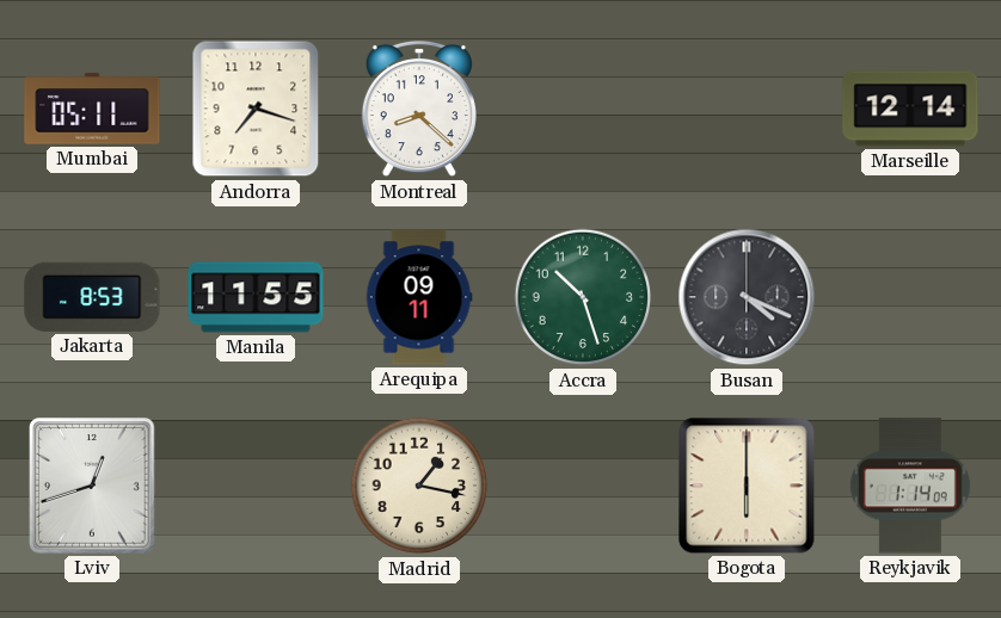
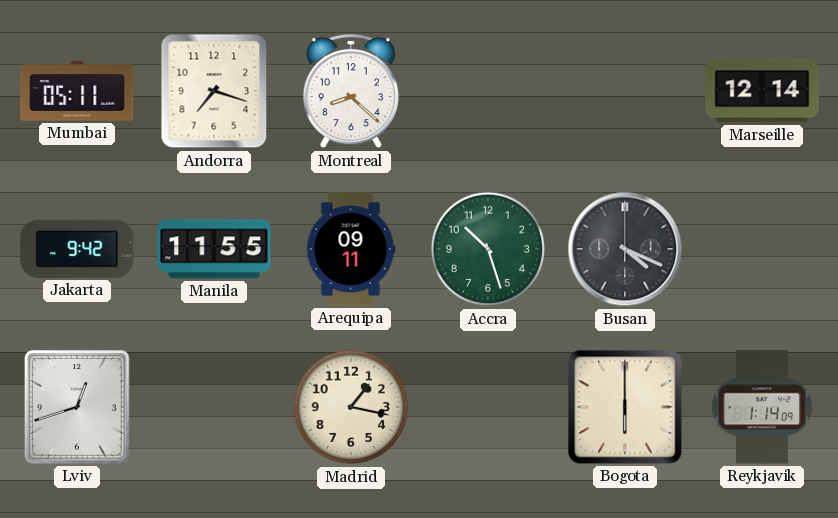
Jakarta: 8:53 -> 9:42 (77, 249)
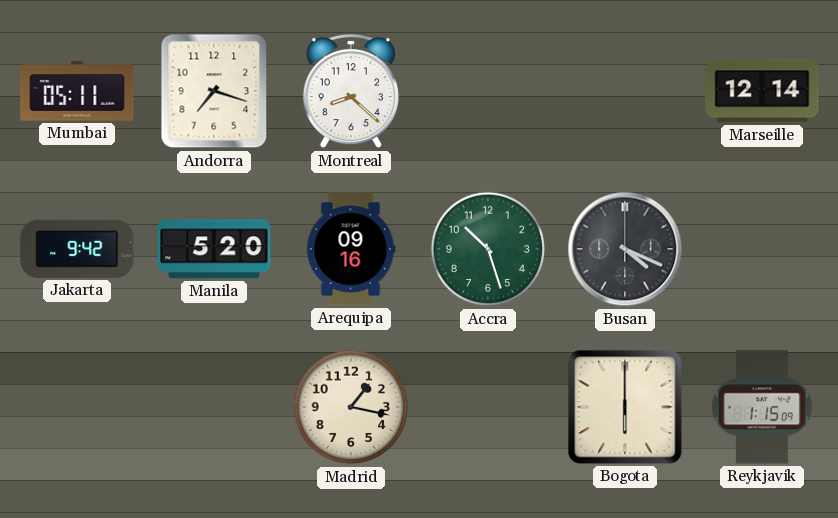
Manila: 11:55 -> 5:20 (214, 249)
Arequipa: 09:11 -> 09:16 (351, 249)
Lviv: 12:42 -> none (77, 407)
Reykjavik: 1:14 -> 1:15 (762, 407)
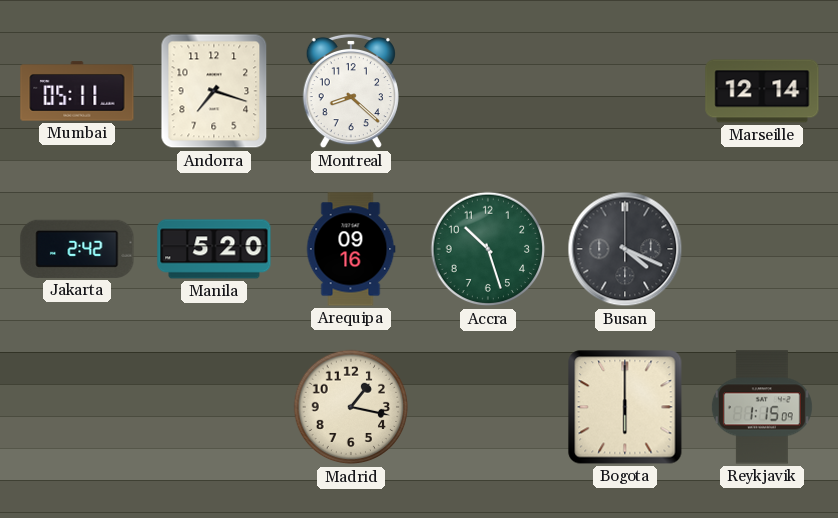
Jakarta: 9:42 -> 2:42 (77, 249)
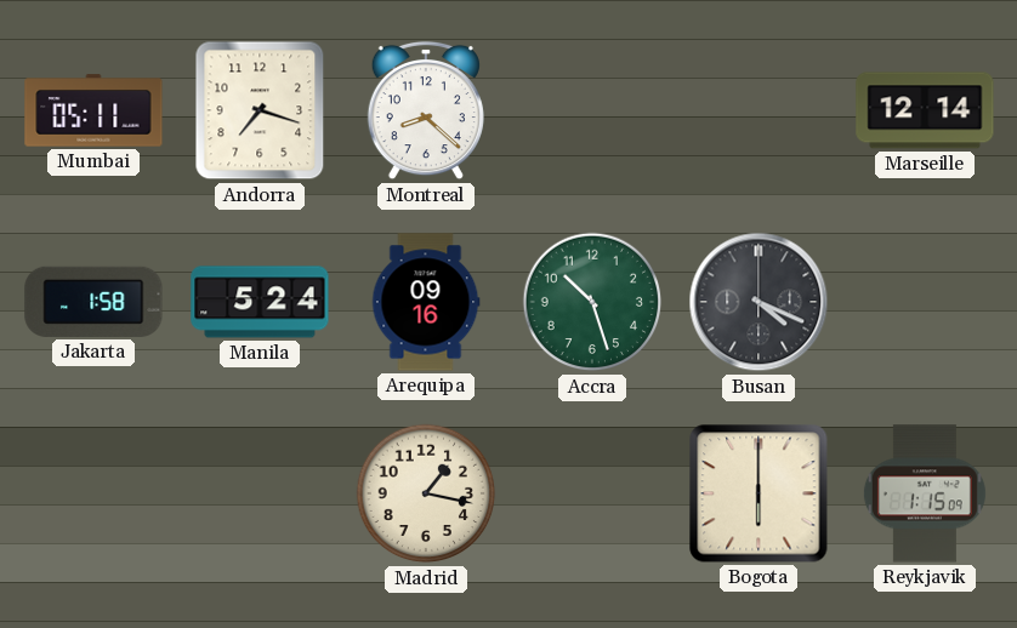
Jakarta: 2:42 -> 1:58 (93, 302)
Manila: 5:20 -> 5:24 (260, 302)
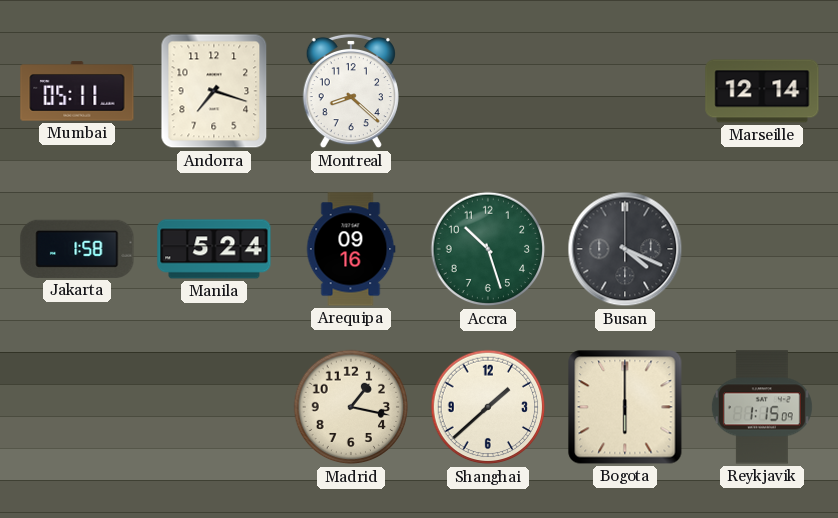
Shanghai: none -> 1:38 (488, 407)
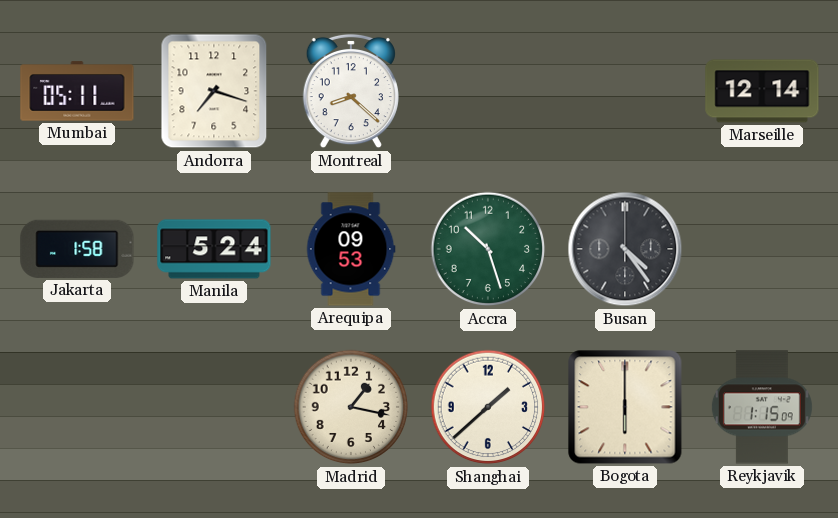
Arequipa: 09:16 -> 09:53 (351, 249)
Busan: 4:19 -> 4:24 (625, 249)
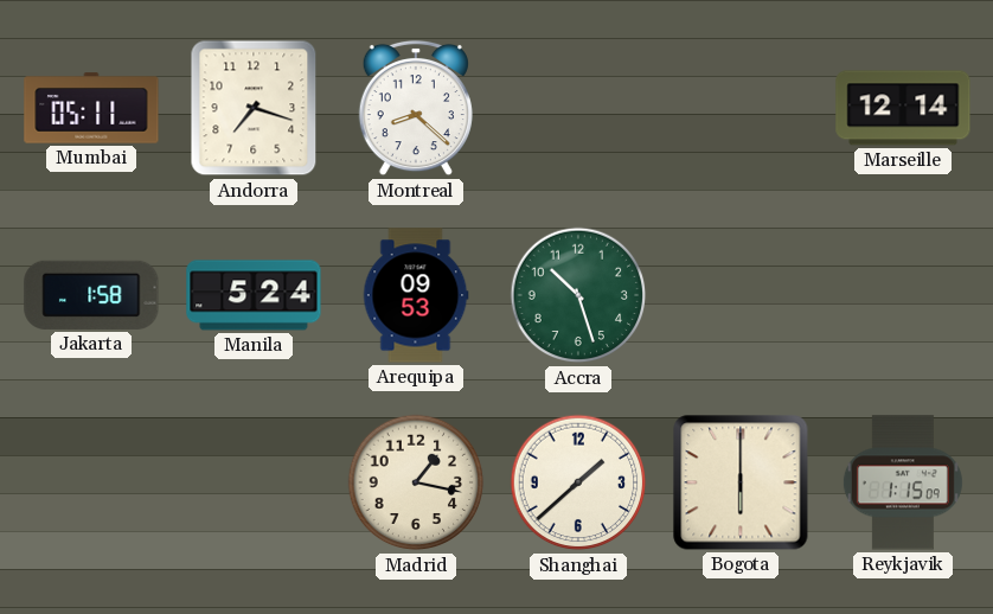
Busan: 4:24 -> none (625, 249)
